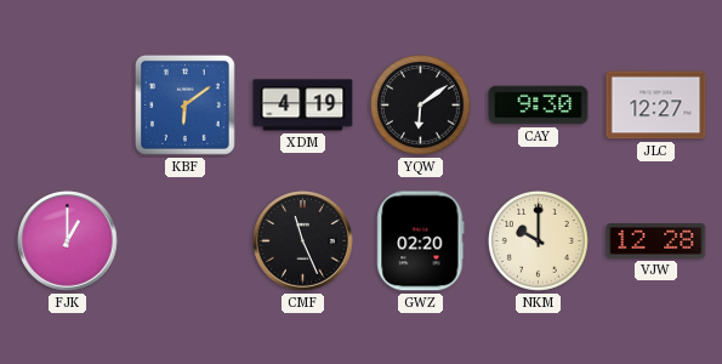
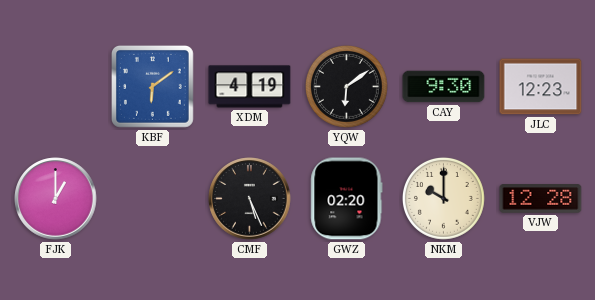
JLC: 12:27 -> 12:23 (541, 87)
CMF: 11:26 -> 5:26 (250, 199)
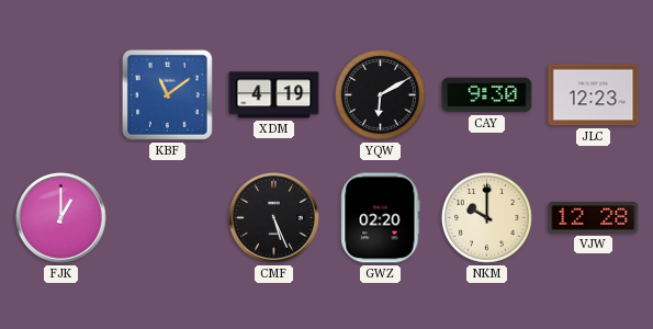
KBF: 6:09 -> 11:09 (167, 94)
YQW: 6:09 -> 6:10 (380, 94)
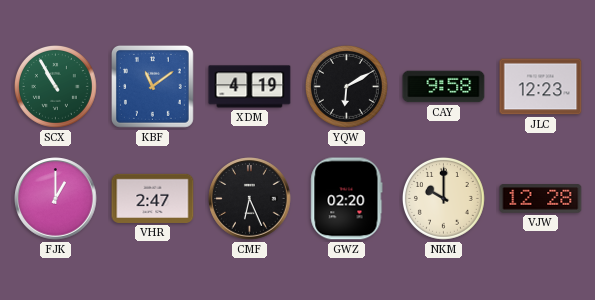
SCX: none -> 10:55 (55, 86)
CAY: 9:30 -> 9:58 (444, 87)
VHR: none -> 2:47 (153, 198)
CMF: 5:26 -> 6:26 (250, 199)
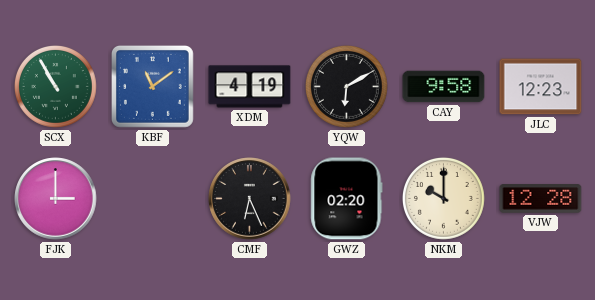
FJK: 1:00 -> 3:00 (56, 199)
VHR: 2:47 -> none (153, 198)
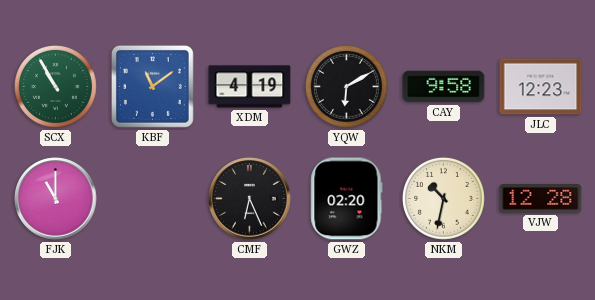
FJK: 3:00 -> 11:00 (56, 199)
NKM: 10:00 -> 10:32 (443, 198)
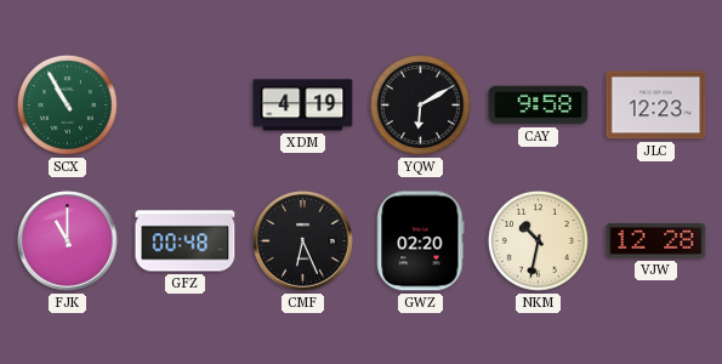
KBF: 11:09 -> none (152, 86)
GFZ: none -> 00:48 (186, 241)
